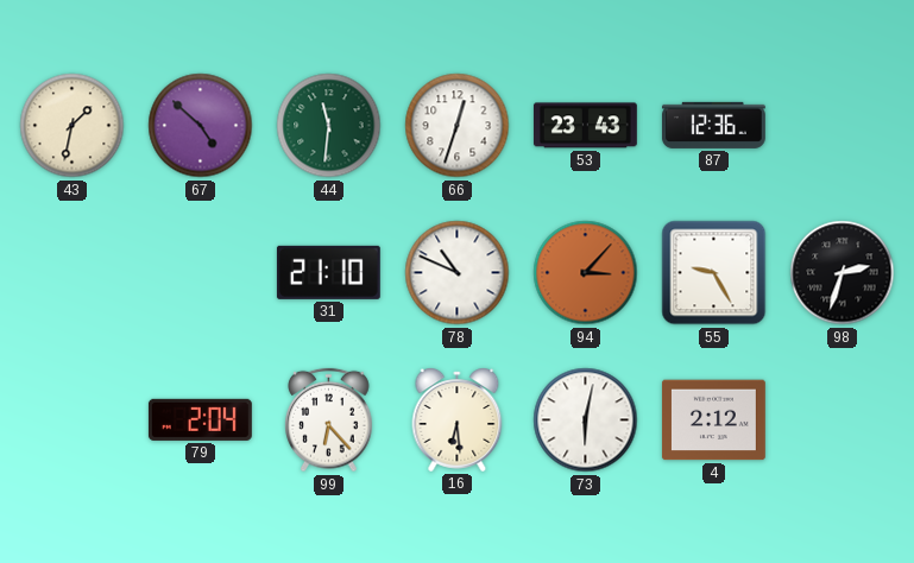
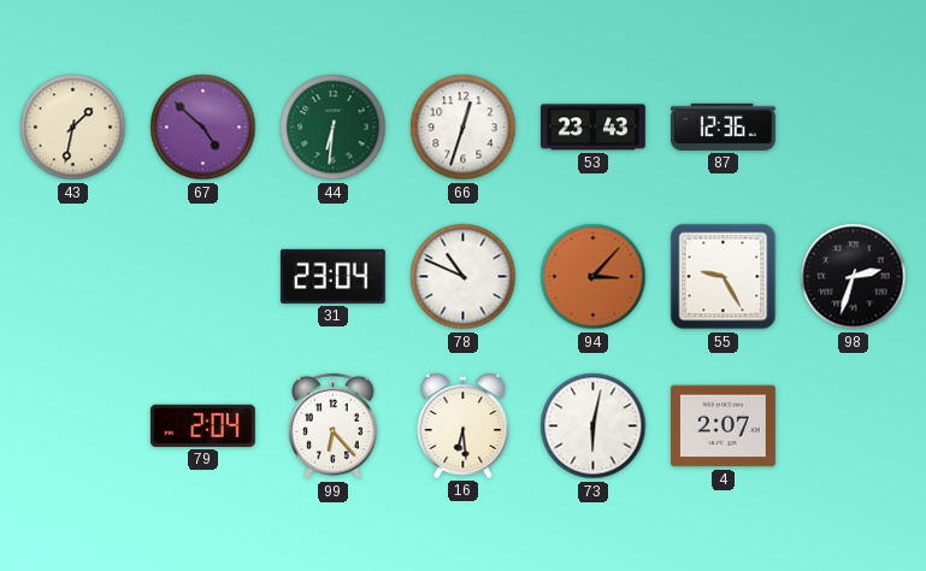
44: 11:31 -> 6:31 (334, 128)
31: 21:10 -> 23:04 (332, 276)
4: 2:12 -> 2:07 (722, 426)
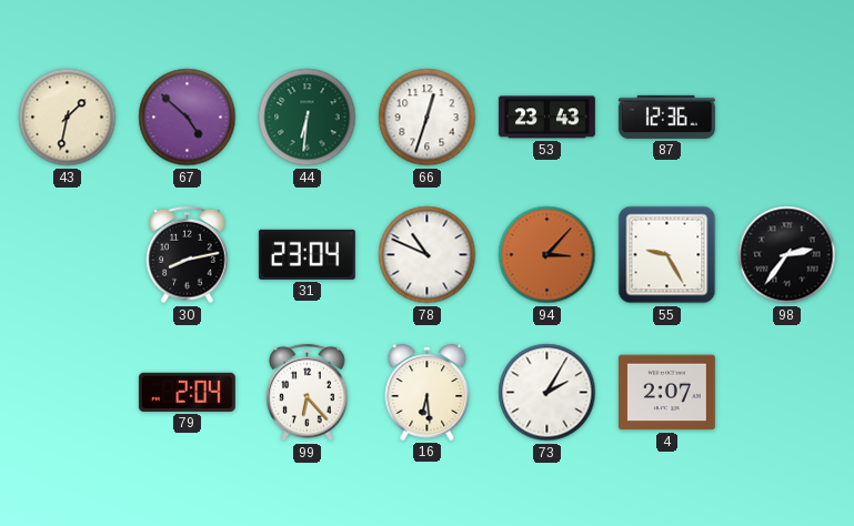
30: none -> 8:13 (188, 255)
98: 2:33 -> 2:36 (787, 255)
73: 6:02 -> 2:05 (547, 393)
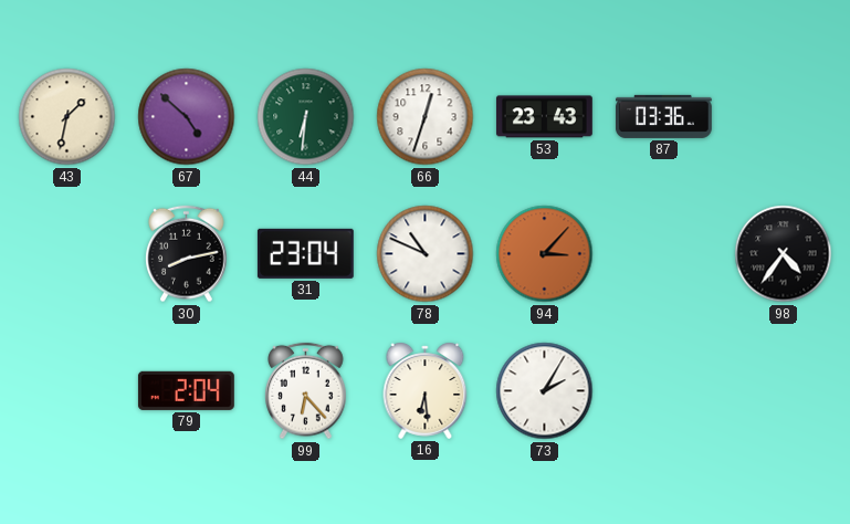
87: 12:36 -> 03:36 (663, 116)
55: 9:25 -> none (667, 255)
98: 2:36 -> 4:36 (784, 254)
4: 2:07 -> none (666, 393)
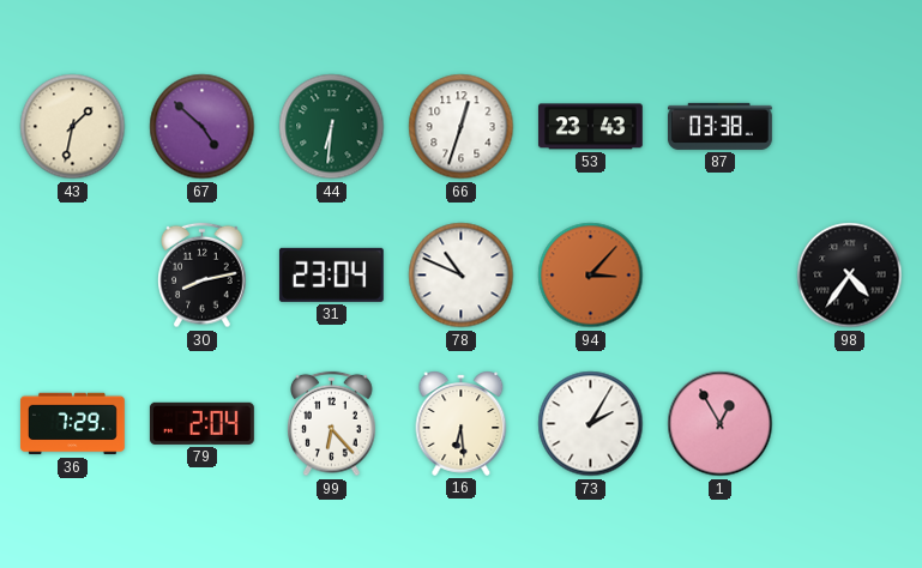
87: 03:36 -> 03:38 (719, 126)
36: none -> 7:29 (73, 424)
1: none -> 12:55 (721, 424)
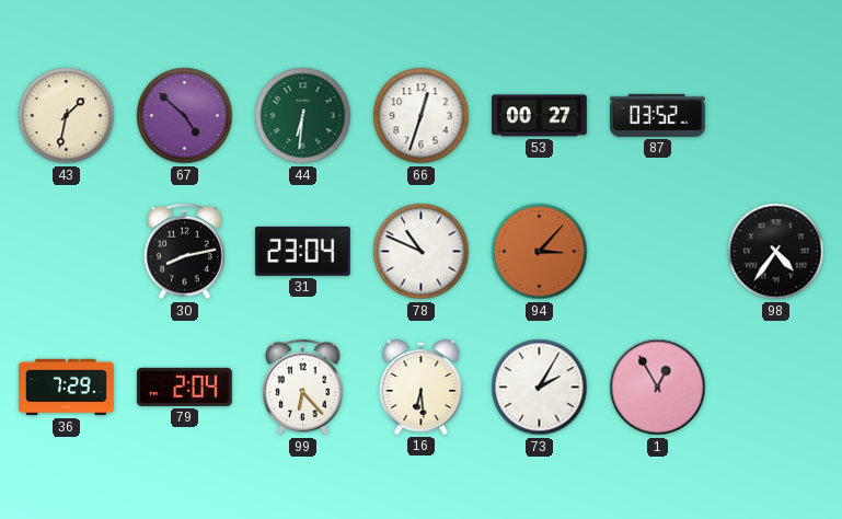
53: 23:43 -> 00:27 (539, 116)
87: 03:38 -> 03:52 (657, 115)
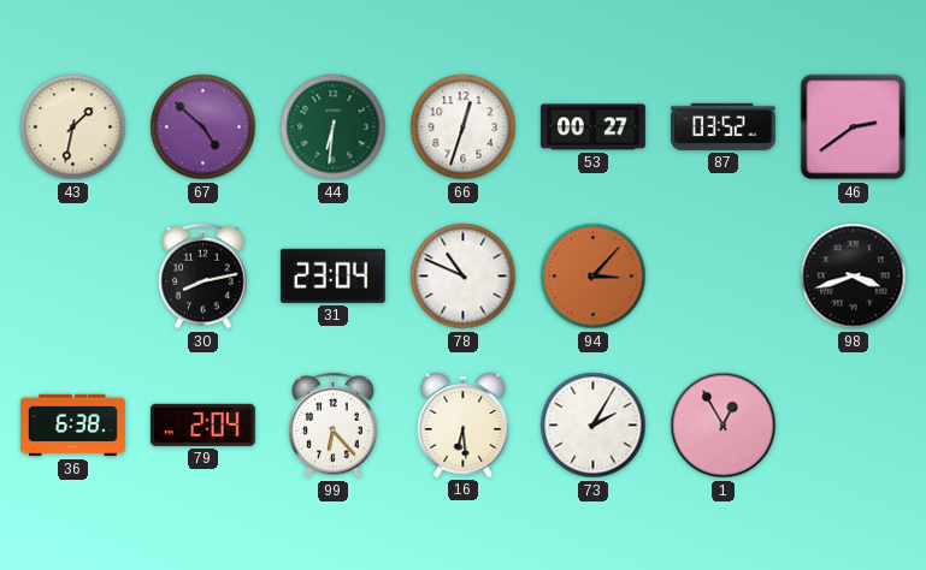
46: none -> 2:39 (854, 127)
98: 4:36 -> 3:42 (854, 277)
36: 7:29 -> 6:38 (73, 426)
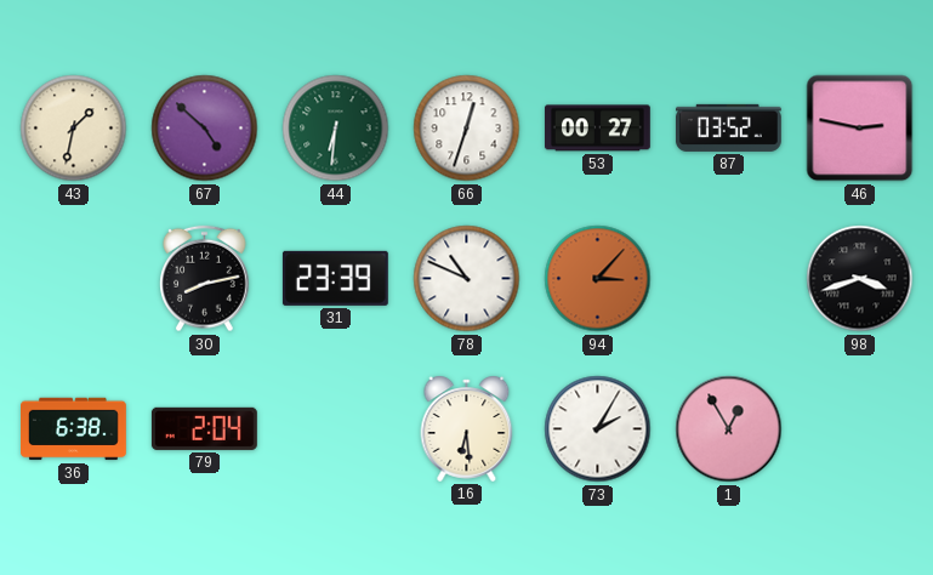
46: 2:39 -> 2:47 (860, 129)
31: 23:04 -> 23:39 (335, 278)
99: 6:23 -> none (334, 426)
